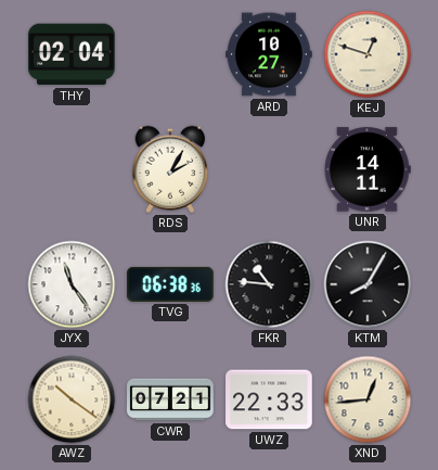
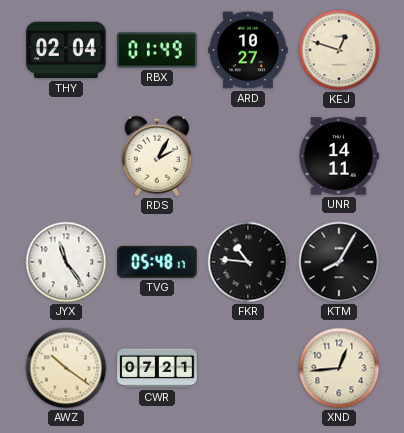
RBX: none -> 01:49 (157, 50)
TVG: 06:38 -> 05:48 (157, 262)
UWZ: 22:33 -> none (269, 399)
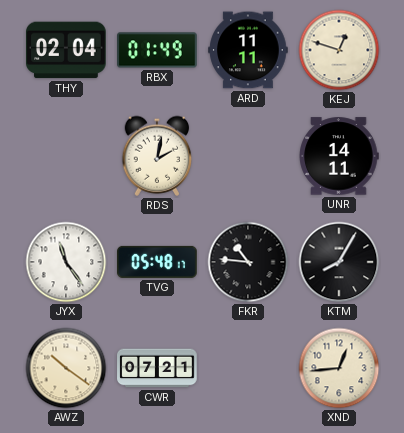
ARD: 10:27 -> 11:11 (248, 50)
RDS: 2:05 -> 2:02 (157, 156)
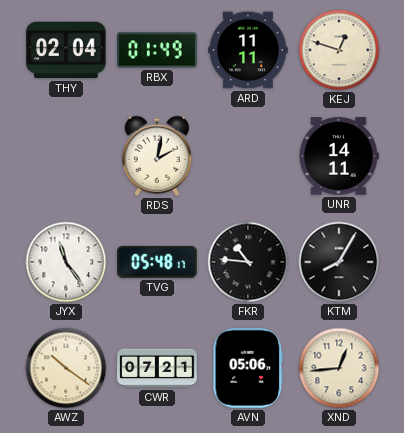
AVN: none -> 05:06 (248, 369)
